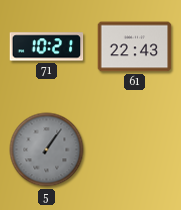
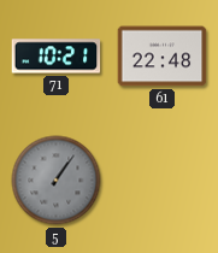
61: 22:43 -> 22:48 (163, 57)
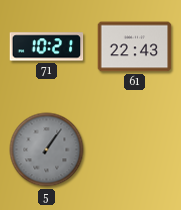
61: 22:48 -> 22:43 (135, 47)
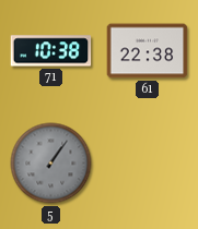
71: 10:21 -> 10:38 (51, 51)
61: 22:43 -> 22:38 (148, 51)
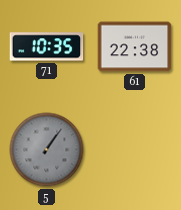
71: 10:38 -> 10:35 (47, 47)
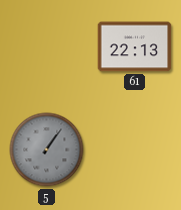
71: 10:35 -> none (47, 47)
61: 22:38 -> 22:13 (135, 47)
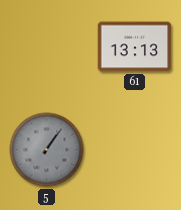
61: 22:13 -> 13:13 (135, 47)
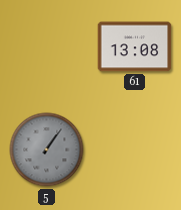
61: 13:13 -> 13:08 (135, 47)
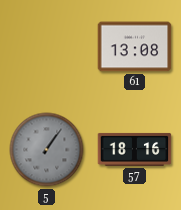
57: none -> 18:16 (135, 149)
